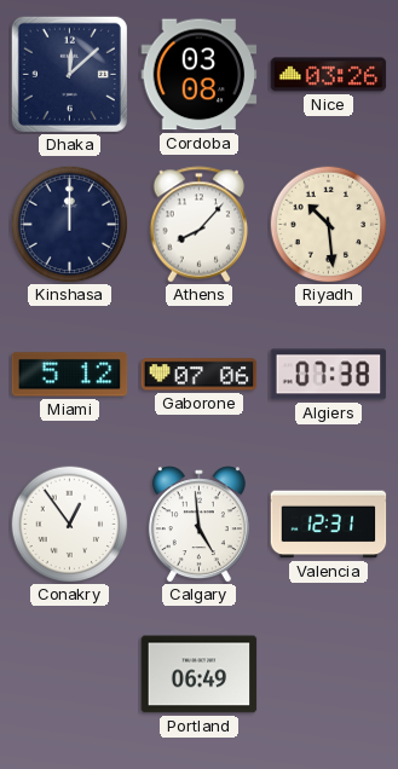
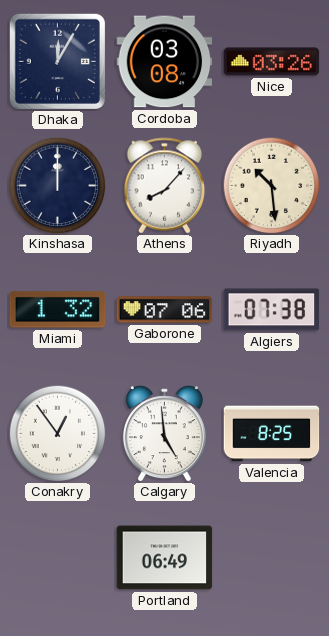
Dhaka: 12:08 -> 12:05 (57, 61)
Miami: 5:12 -> 1:32 (58, 310)
Valencia: 12:31 -> 8:25 (272, 434)
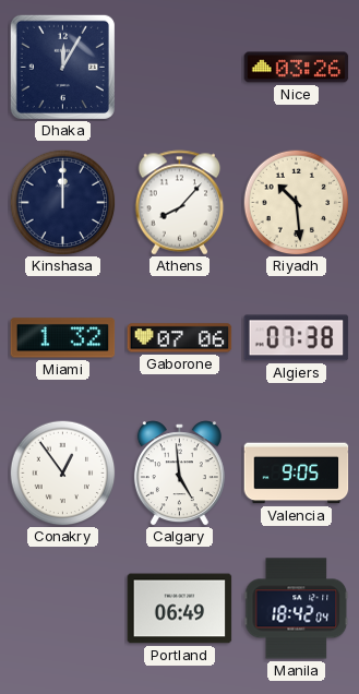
Cordoba: 03:08 -> none (165, 62)
Valencia: 8:25 -> 9:05 (297, 474)
Manila: none -> 18:42 (297, 609)
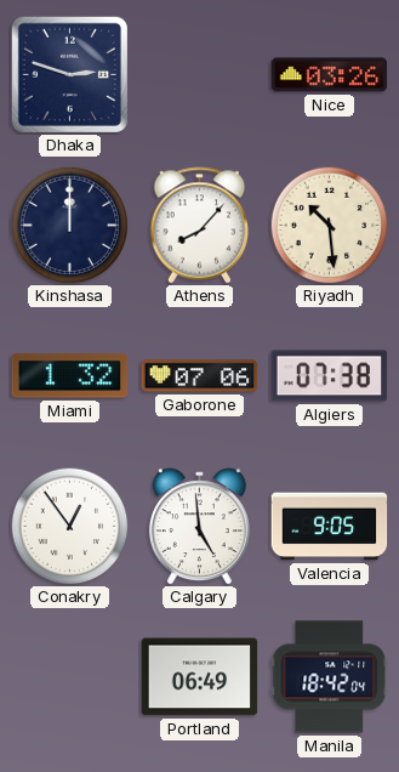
Dhaka: 12:05 -> 2:48 (69, 74)
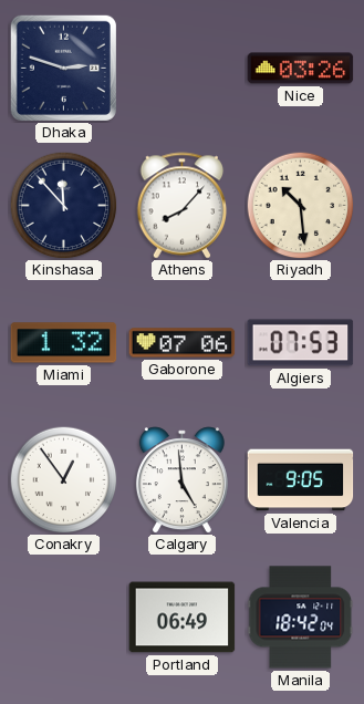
Kinshasa: 12:00 -> 11:53 (63, 205)
Algiers: 07:38 -> 07:53 (301, 343)
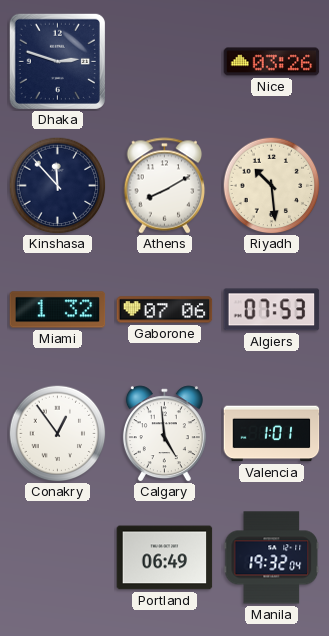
Athens: 8:07 -> 8:10 (165, 186)
Valencia: 9:05 -> 1:01 (272, 434)
Manila: 18:42 -> 19:32 (272, 558)
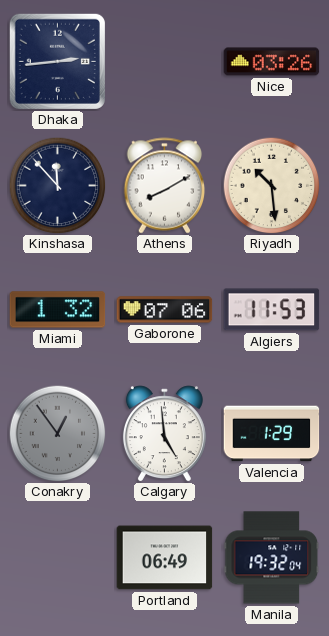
Dhaka: 2:48 -> 2:44 (57, 61)
Algiers: 07:53 -> 11:53 (272, 310)
Conakry dial: white -> grey (57, 433)
Valencia: 1:01 -> 1:29 (272, 434)
